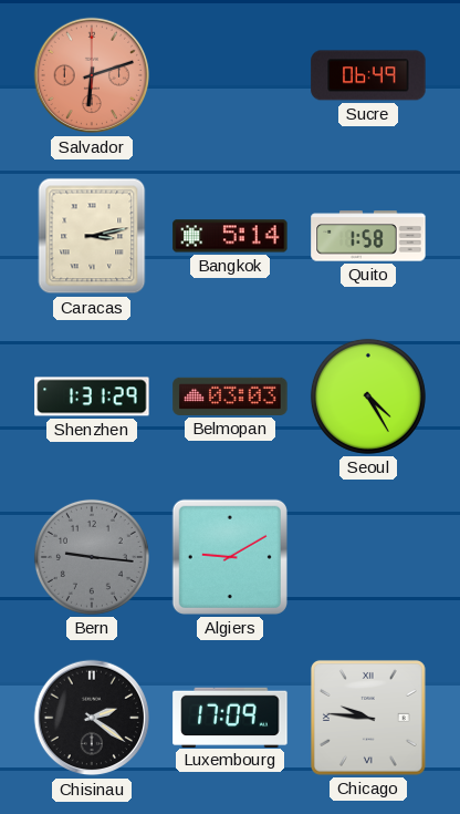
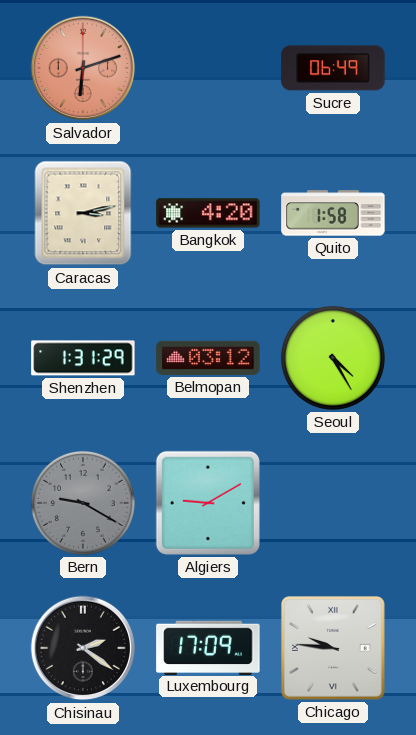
Bangkok: 5:14 -> 4:20 (208, 213)
Belmopan: 03:03 -> 03:12 (208, 358)
Bern: 9:16 -> 9:20 (83, 503)
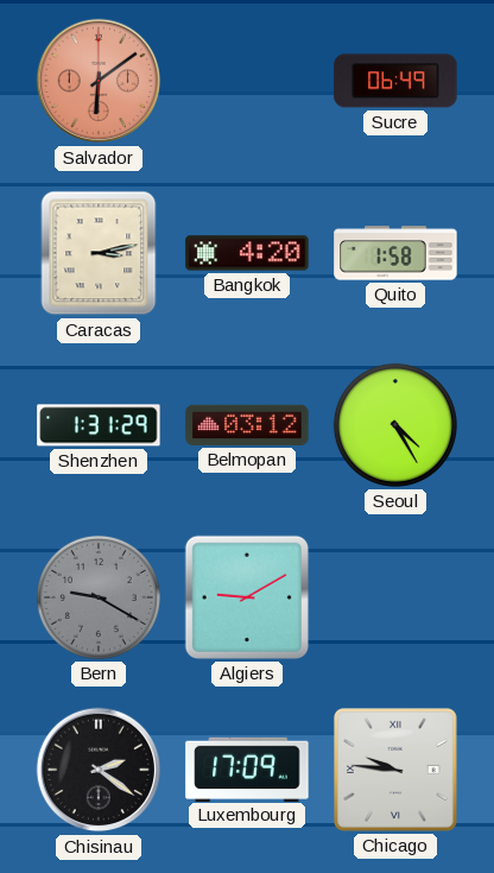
Salvador: 6:12 -> 6:09 (99, 81)
